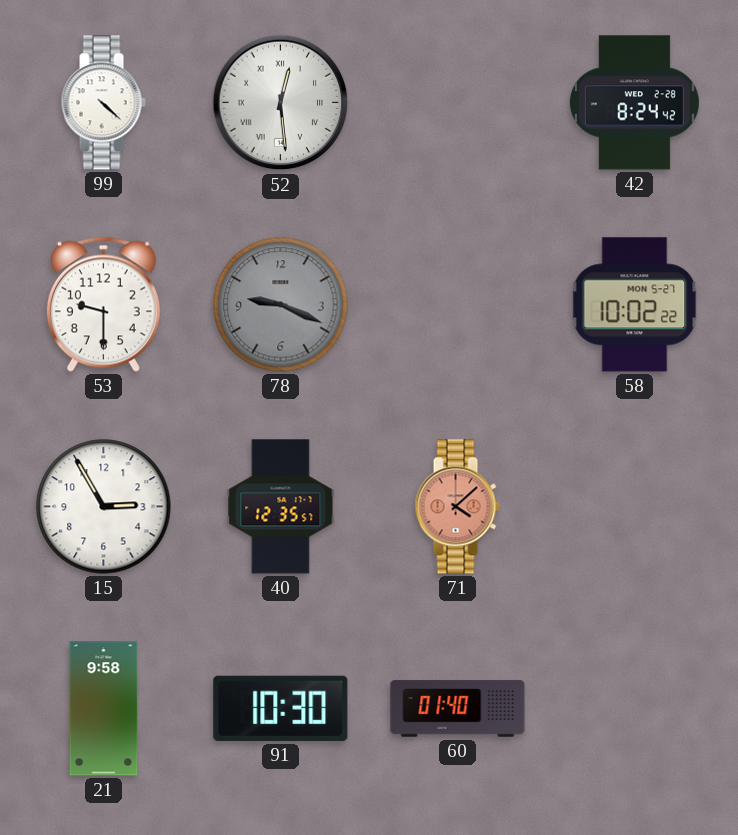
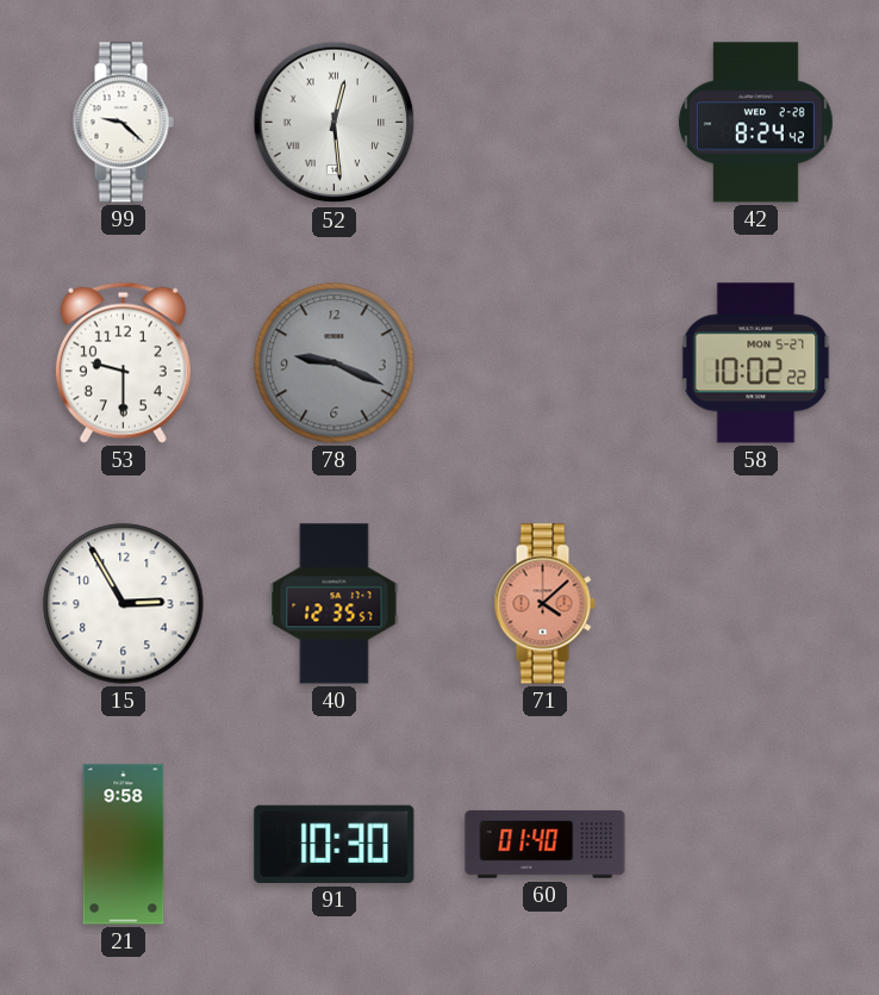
99: 4:22 -> 9:22 (123, 123)
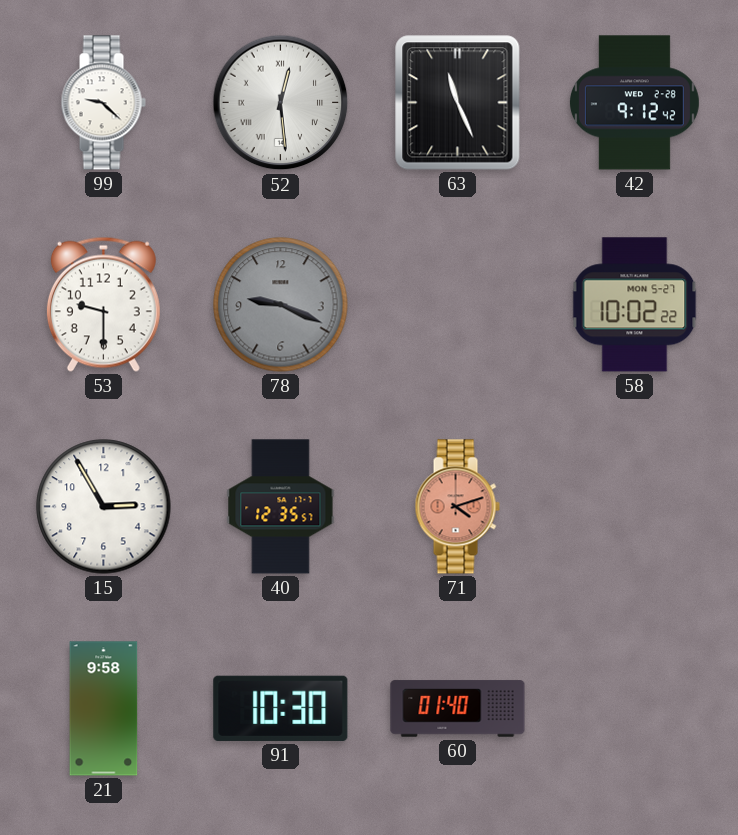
63: none -> 11:26 (458, 103)
42: 8:24 -> 9:12 (634, 103)
71: 4:08 -> 4:12 (457, 507)
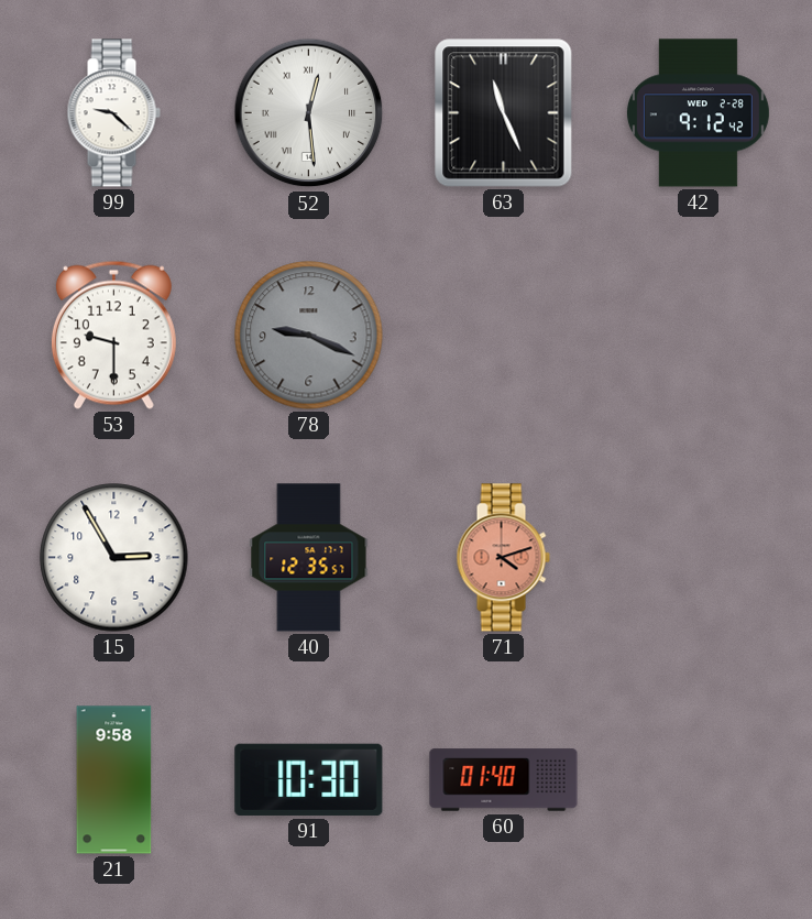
58: 10:02 -> none (635, 305)
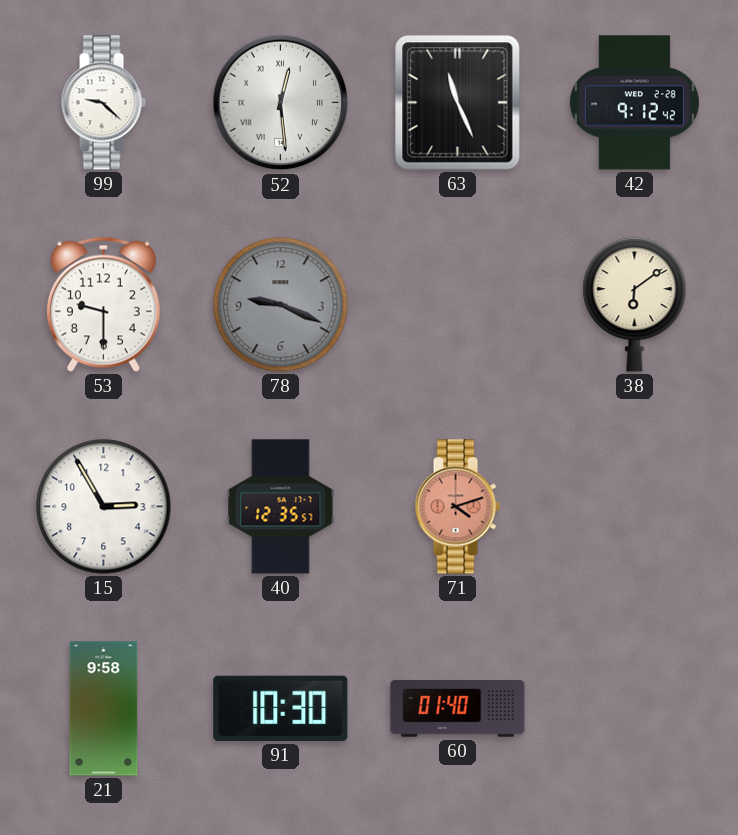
38: none -> 6:09 (635, 304)
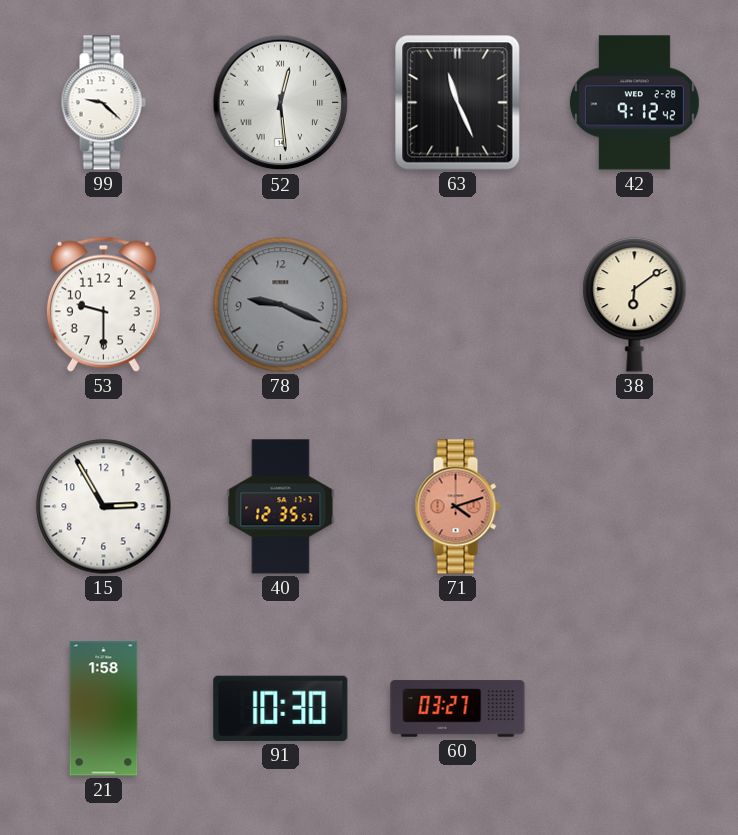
21: 9:58 -> 1:58 (104, 709)
60: 01:40 -> 03:27 (458, 709)
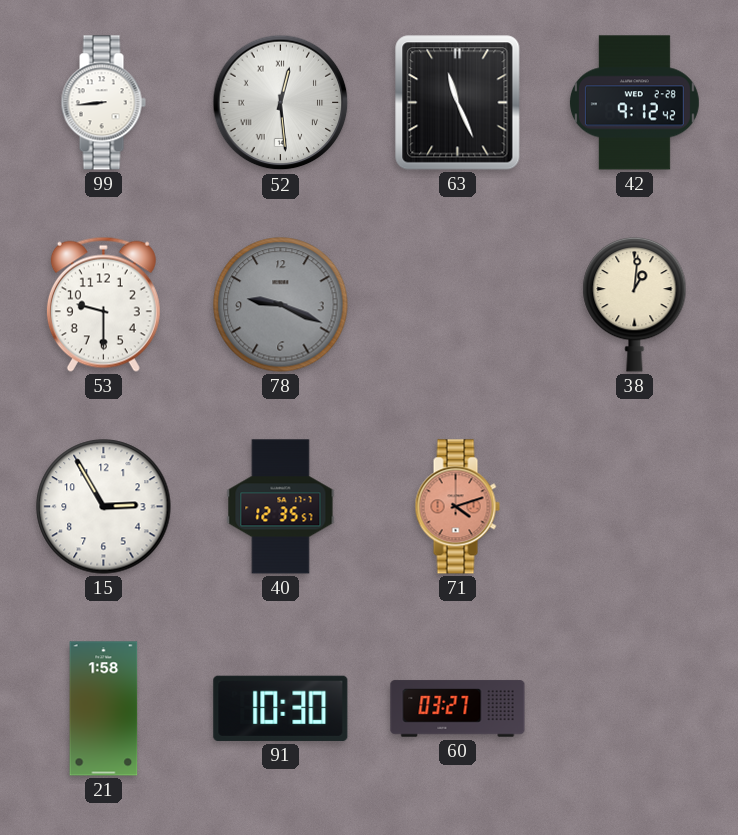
99: 9:22 -> 8:44 (103, 103)
38: 6:09 -> 1:01 (635, 304)
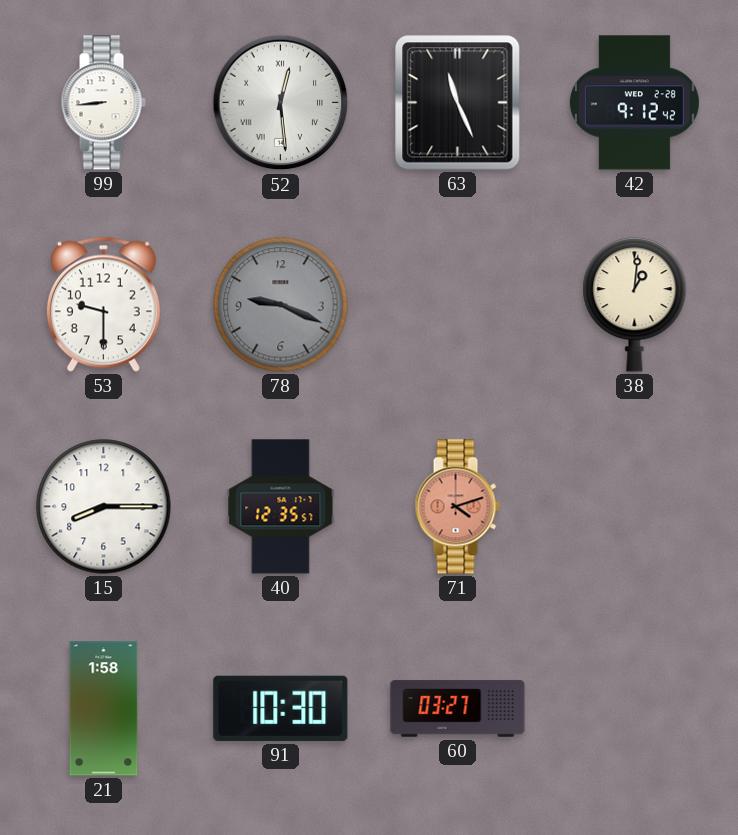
15: 2:55 -> 8:15 (104, 507)
